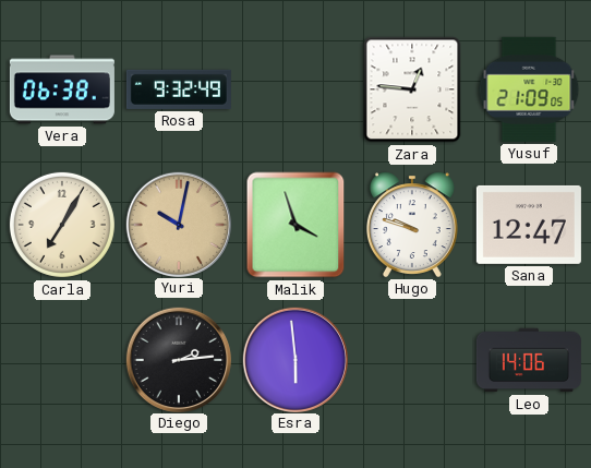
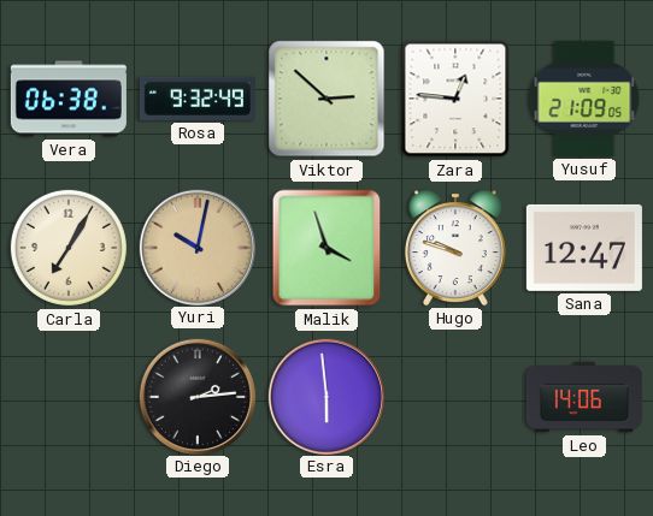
Viktor: none -> 2:52 (326, 99)
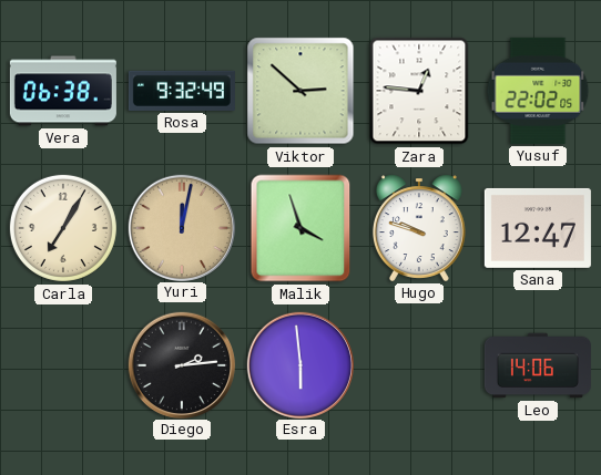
Yusuf: 21:09 -> 22:02 (538, 91)
Yuri: 10:02 -> 12:02 (181, 227)
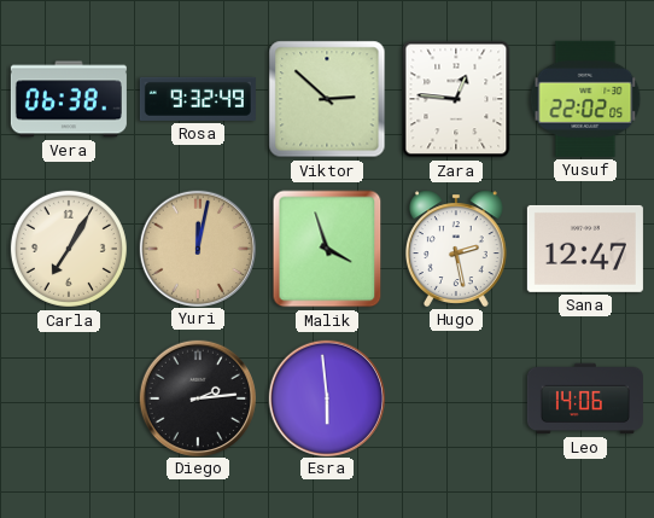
Hugo: 9:48 -> 2:28 (456, 249)
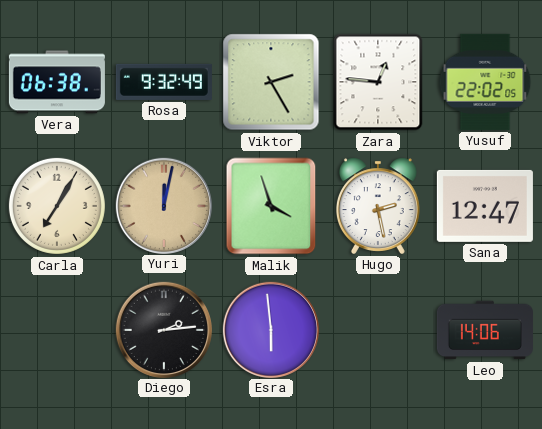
Viktor: 2:52 -> 2:25 (271, 82)
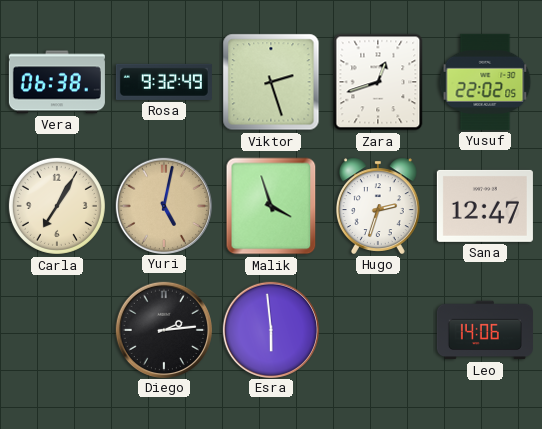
Viktor: 2:25 -> 2:27 (271, 82)
Zara: 12:46 -> 12:42 (378, 82)
Yuri: 12:02 -> 5:02 (163, 205)
Hugo: 2:28 -> 2:33 (378, 206)
